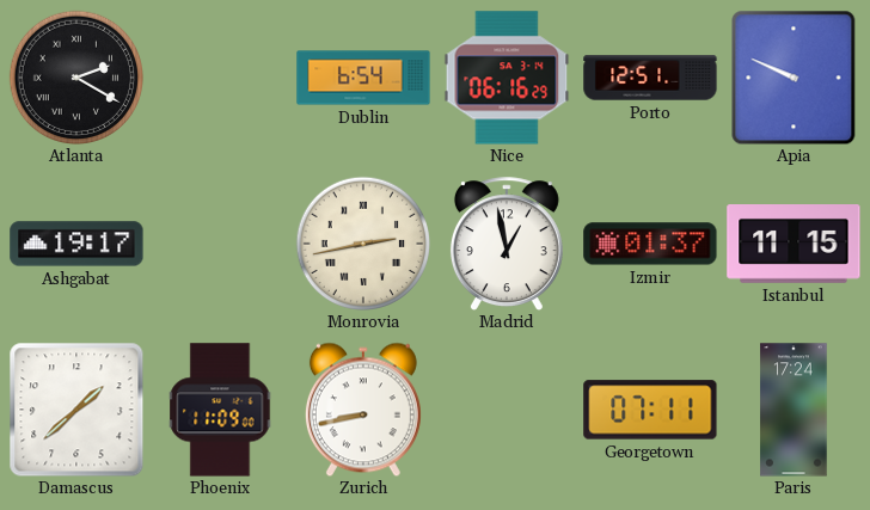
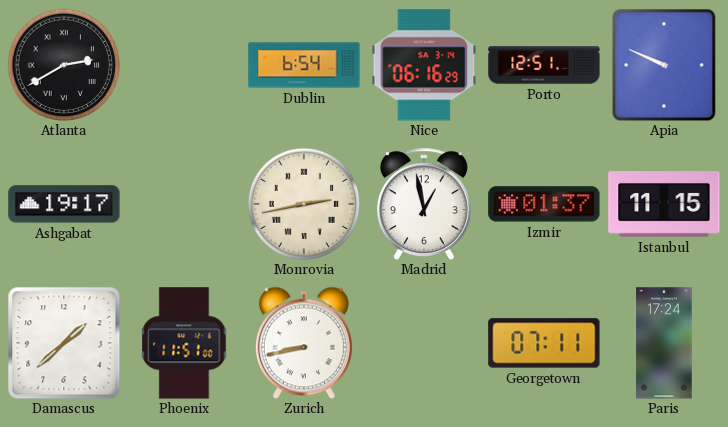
Atlanta: 2:20 -> 2:40 (63, 64)
Phoenix: 11:09 -> 11:51 (184, 343)
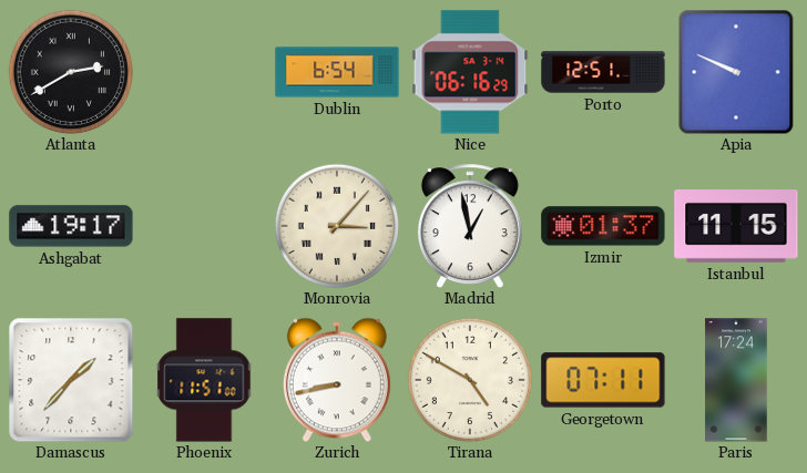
Monrovia: 2:43 -> 3:07 (336, 225)
Damascus: 1:38 -> 1:37 (71, 380)
Tirana: none -> 4:50 (469, 379)
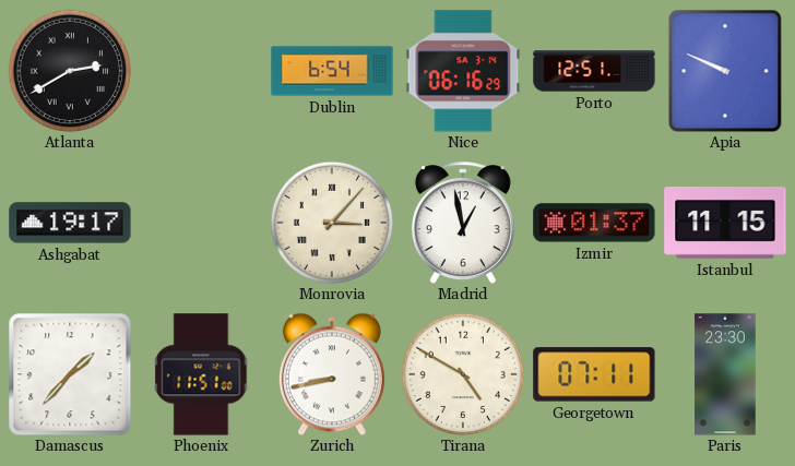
Paris: 17:24 -> 23:30 (725, 374)
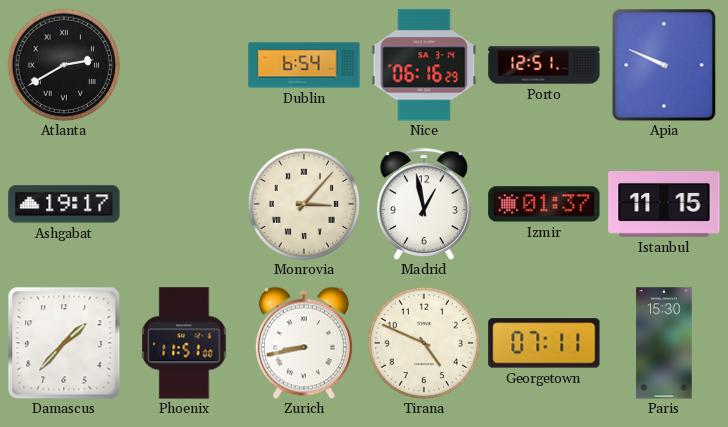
Tirana: 4:50 -> 4:49 (423, 342)
Paris: 23:30 -> 15:30 (664, 343)
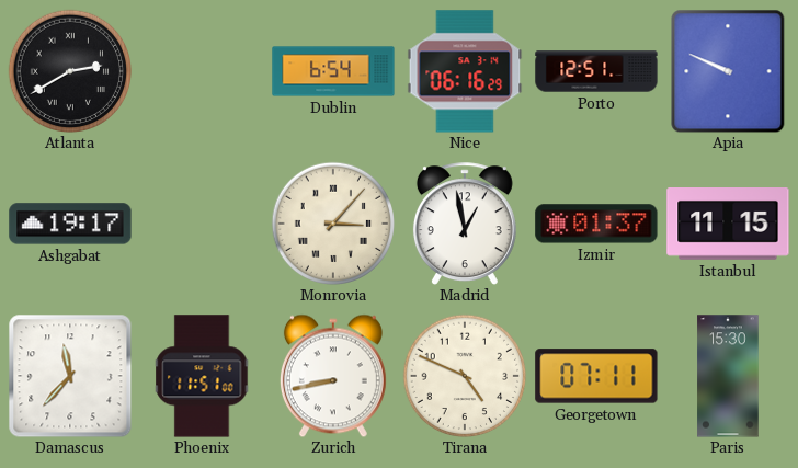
Damascus: 1:37 -> 11:37 (70, 376)
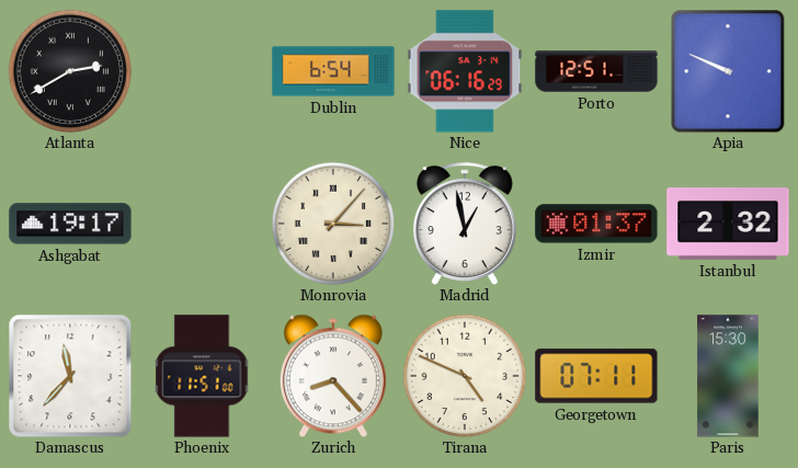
Istanbul: 11:15 -> 2:32 (728, 225)
Zurich: 8:43 -> 8:23 (333, 376)
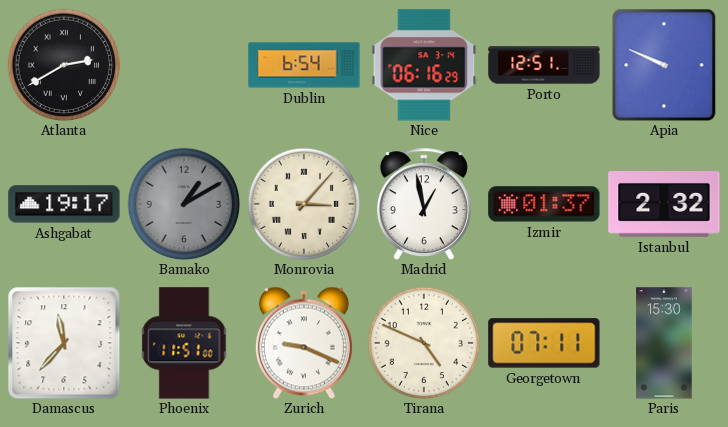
Bamako: none -> 1:10 (183, 203)
Zurich: 8:23 -> 9:19 (304, 343)
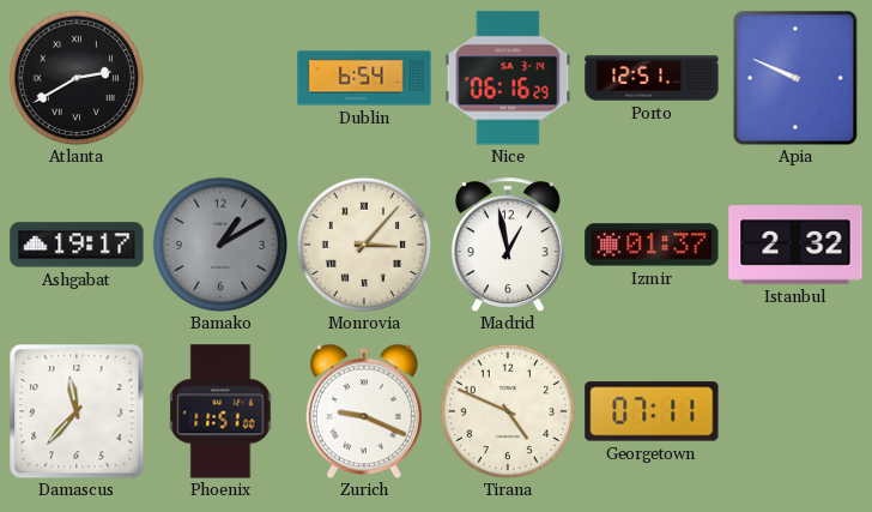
Paris: 15:30 -> none (664, 343)
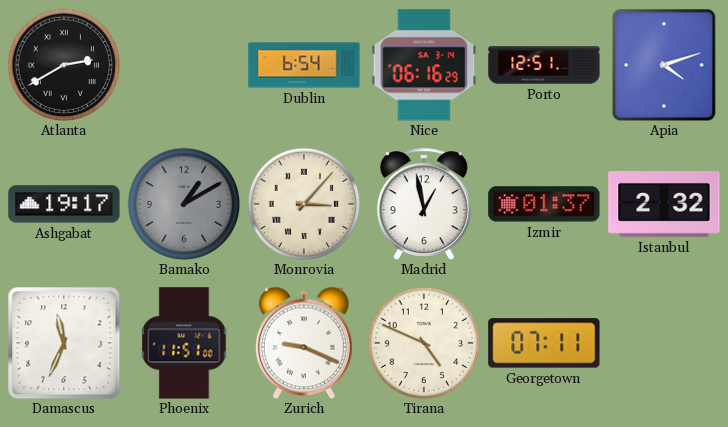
Apia: 9:49 -> 4:12 (664, 65)
Damascus: 11:37 -> 11:34 (64, 343)
